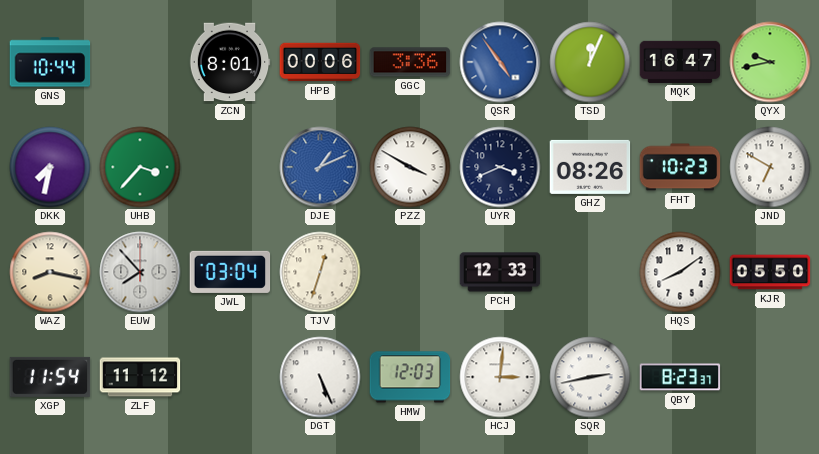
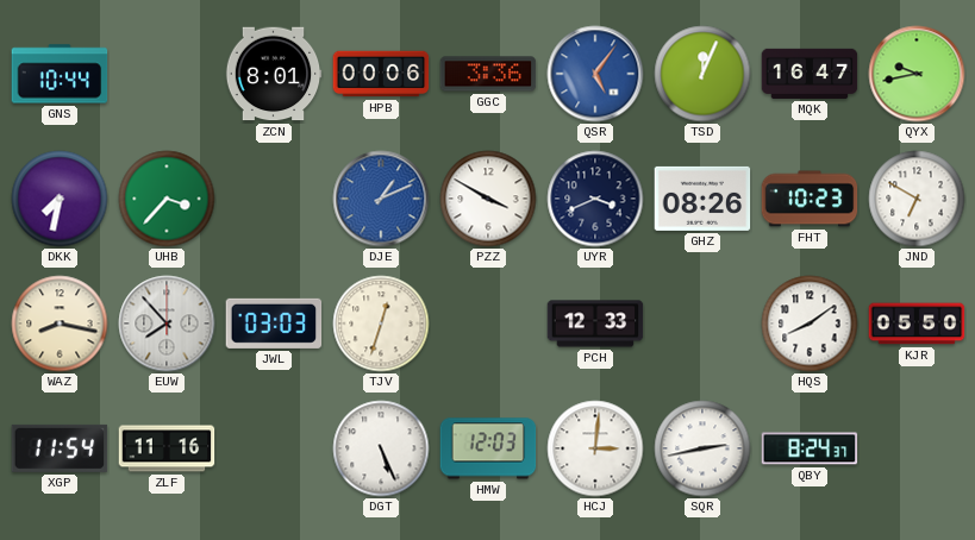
QSR: 4:54 -> 5:06 (595, 74)
JWL: 03:04 -> 03:03 (274, 324)
ZLF: 11:12 -> 11:16 (167, 448)
QBY: 8:23 -> 8:24 (810, 448)
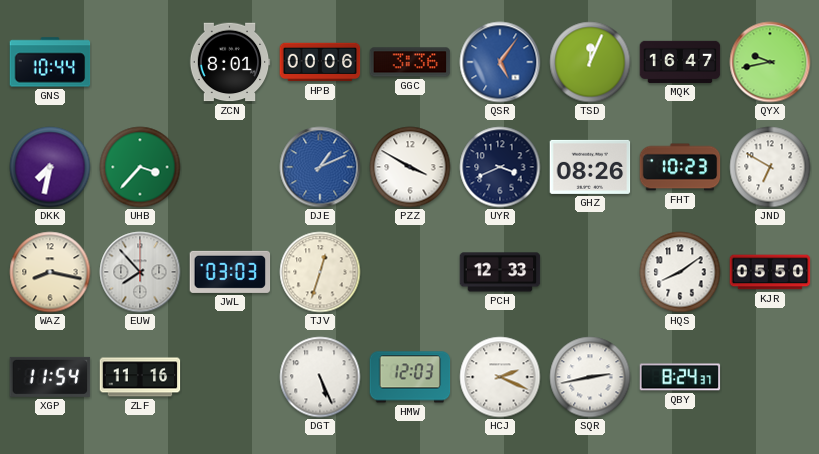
HCJ: 3:01 -> 2:19 (500, 377)
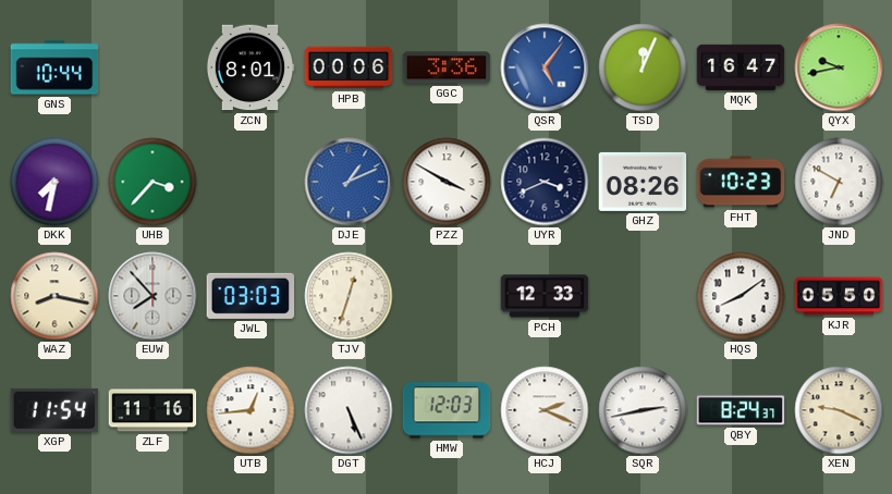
UTB: none -> 12:44 (251, 410)
XEN: none -> 9:19 (839, 410)
